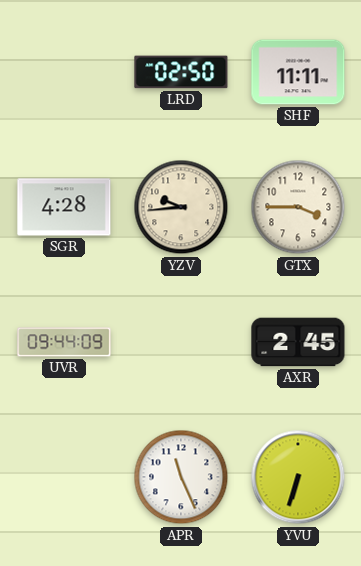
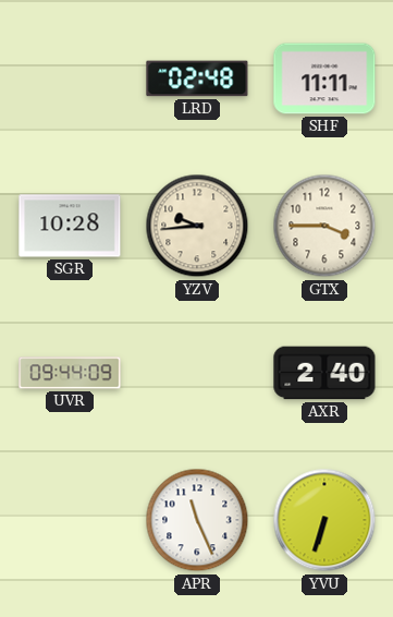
LRD: 02:50 -> 02:48 (197, 78)
SGR: 4:28 -> 10:28 (70, 226)
AXR: 2:45 -> 2:40 (324, 373)
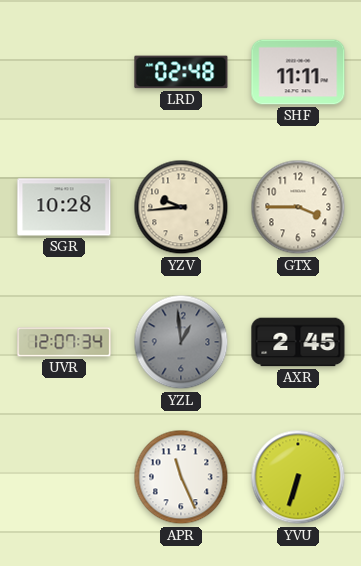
UVR: 09:44 -> 12:07 (64, 342)
YZL: none -> 12:59 (181, 342)
AXR: 2:40 -> 2:45 (298, 342)
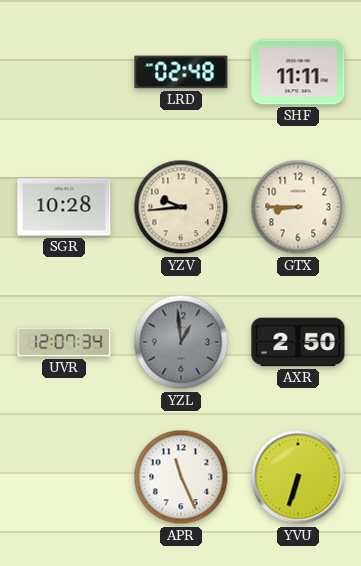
GTX: 3:45 -> 8:45 (298, 207)
AXR: 2:45 -> 2:50 (298, 342)
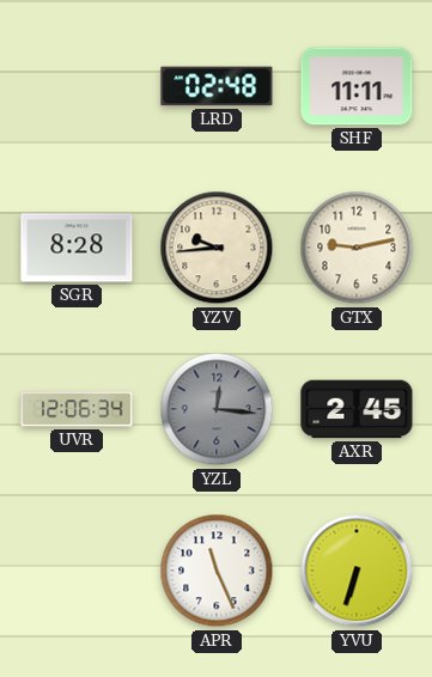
SGR: 10:28 -> 8:28 (77, 248)
GTX: 8:45 -> 9:13 (357, 248)
UVR: 12:07 -> 12:06 (77, 409)
YZL: 12:59 -> 12:16 (217, 409)
AXR: 2:50 -> 2:45 (357, 409)
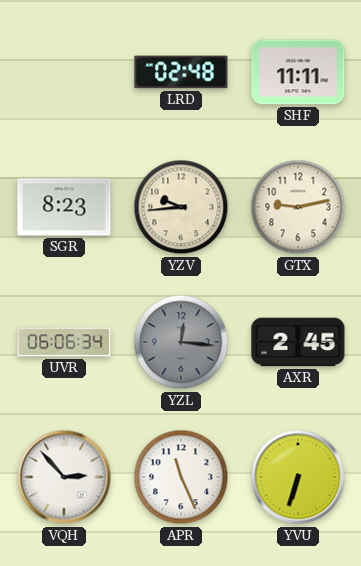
SGR: 8:28 -> 8:23 (64, 207)
UVR: 12:06 -> 06:06 (64, 342)
VQH: none -> 2:53 (64, 477)
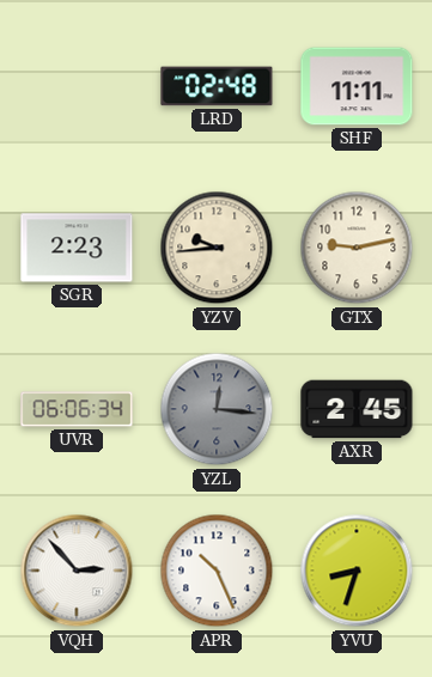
SGR: 8:23 -> 2:23 (77, 248)
APR: 11:26 -> 10:26 (217, 571)
YVU: 6:33 -> 8:33 (357, 571)
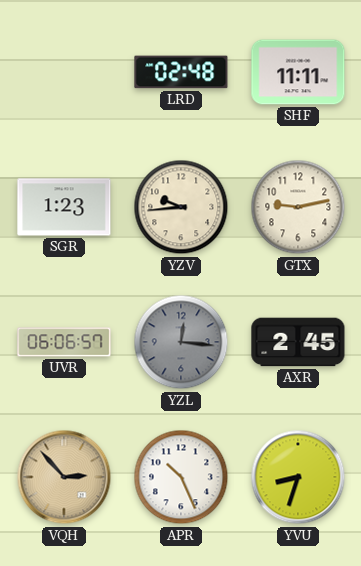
SGR: 2:23 -> 1:23 (64, 207)
UVR: 06:06:34 -> 06:06:57 (64, 342)
VQH dial: white -> champagne (64, 477)
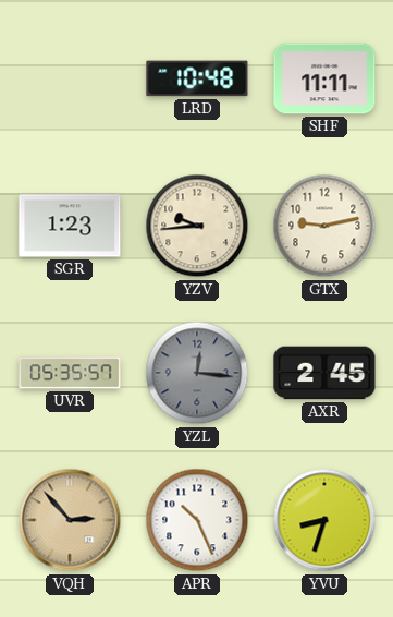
LRD: 02:48 -> 10:48 (197, 78)
UVR: 06:06 -> 05:35 (70, 373)
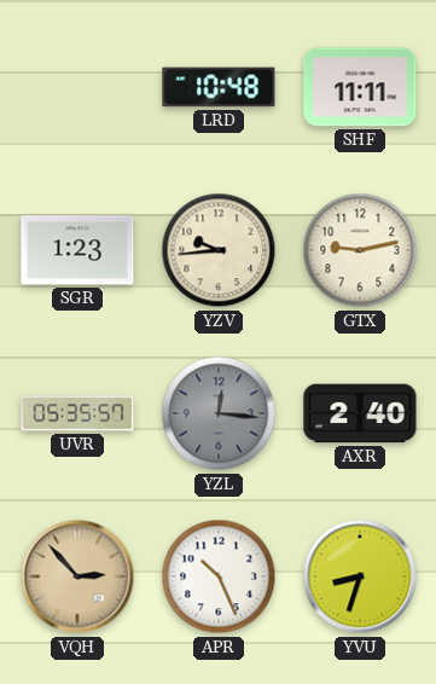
AXR: 2:45 -> 2:40 (360, 413)
